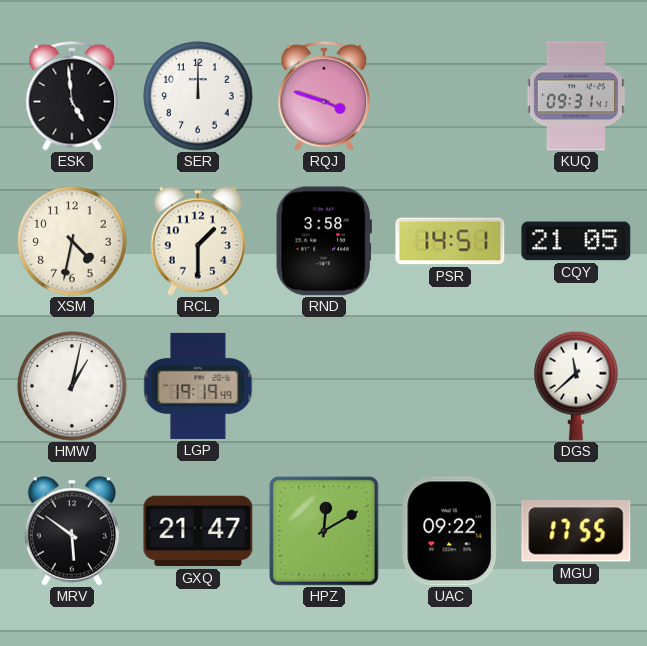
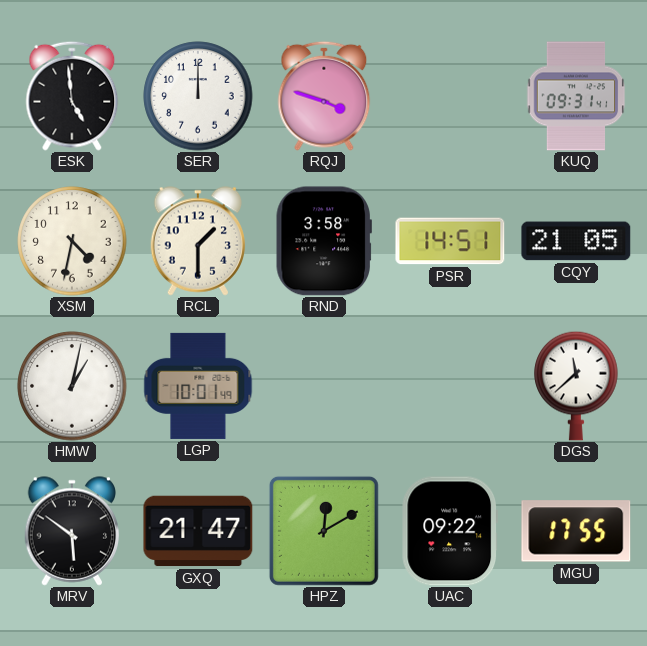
LGP: 19:19 -> 10:01 (198, 386)
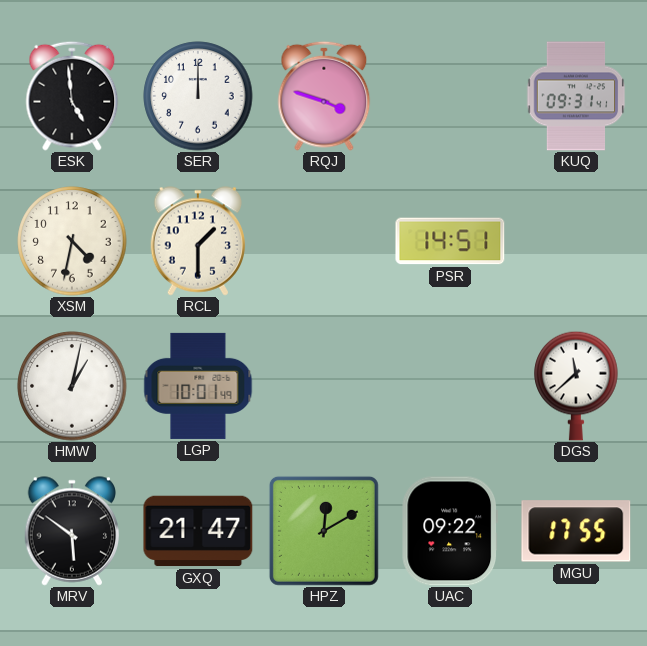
RND: 3:58 -> none (324, 241)
CQY: 21:05 -> none (576, 241)
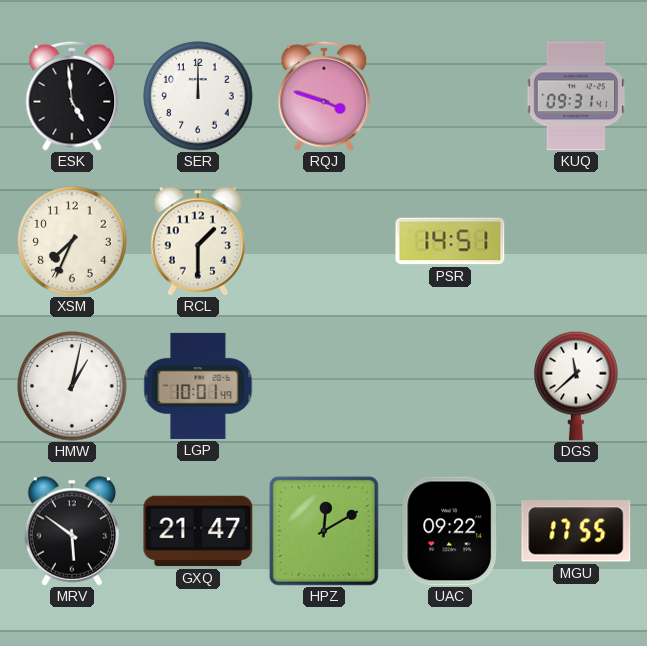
XSM: 4:32 -> 7:34 (72, 241)
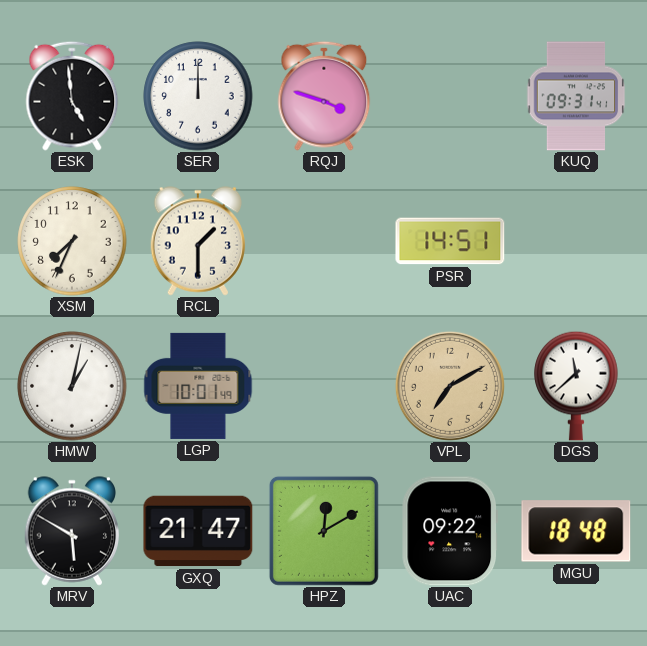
VPL: none -> 7:10 (450, 386)
MRV: 5:51 -> 5:50 (72, 531)
MGU: 17:55 -> 18:48 (576, 531)
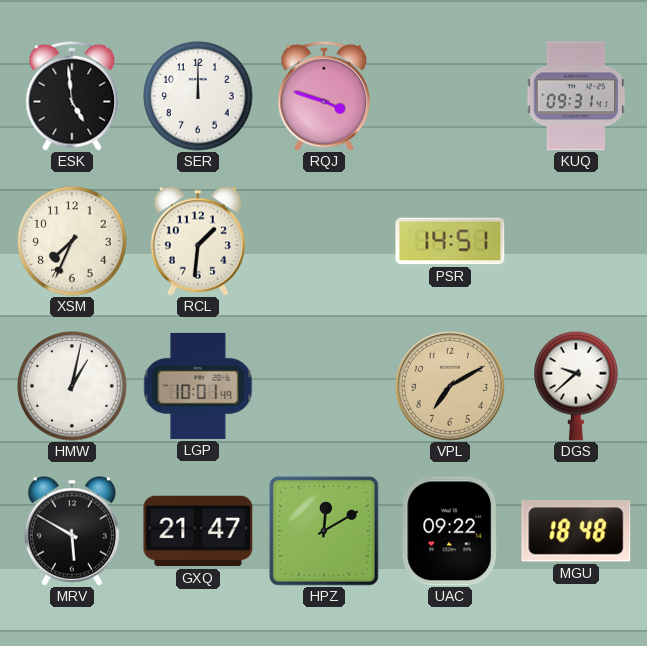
RCL: 1:30 -> 1:31 (198, 241)
DGS: 11:38 -> 9:38 (576, 386)
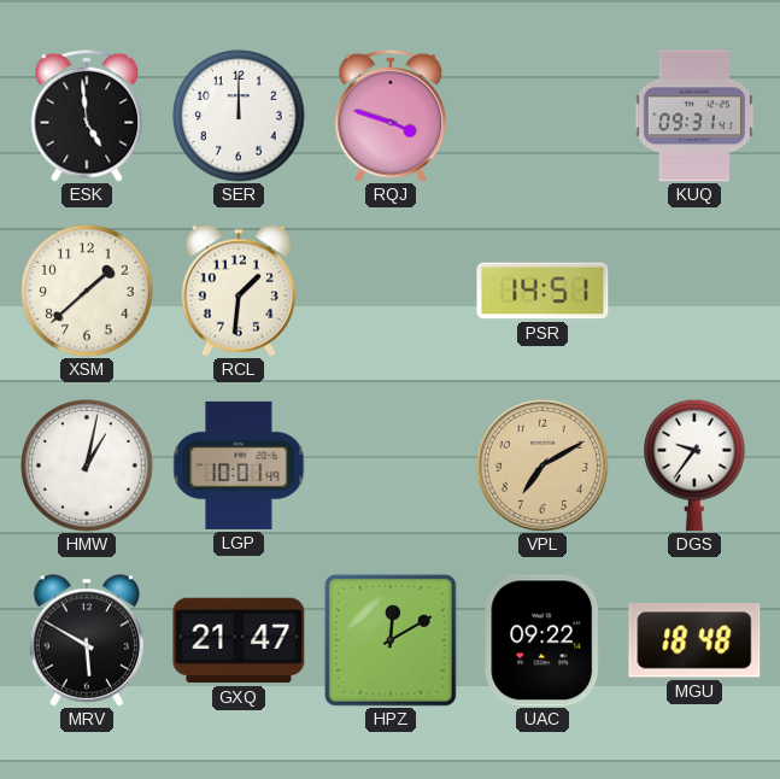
XSM: 7:34 -> 1:38 (87, 291)
DGS: 9:38 -> 9:36 (694, 465)
